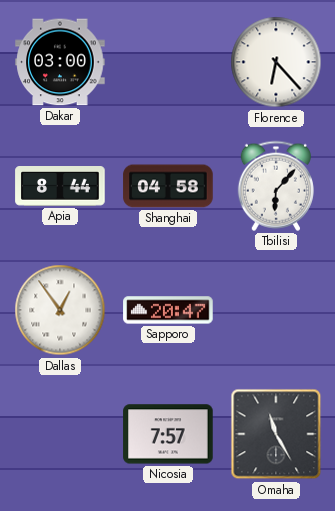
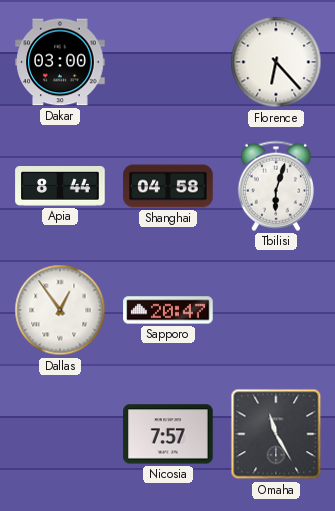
Tbilisi: 6:07 -> 6:03 (276, 186)
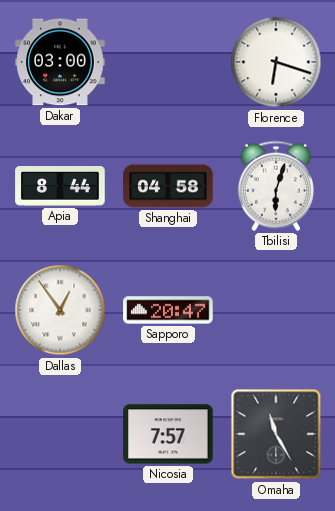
Florence: 6:23 -> 6:18 (276, 62)
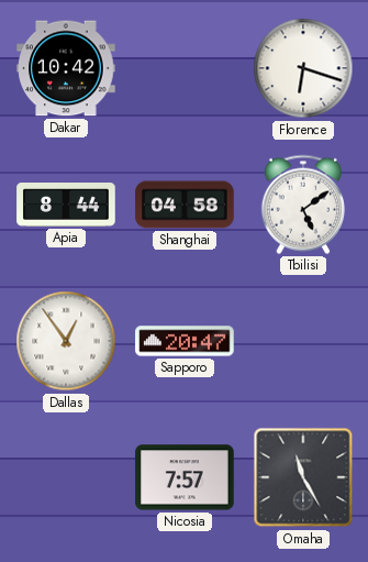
Dakar: 03:00 -> 10:42 (66, 68)
Tbilisi: 6:03 -> 5:09 (303, 205)
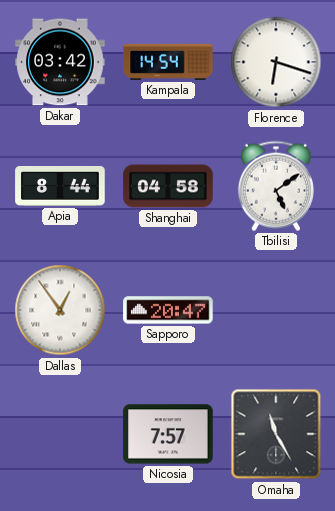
Dakar: 10:42 -> 03:42 (60, 62)
Kampala: none -> 14:54 (168, 62)
